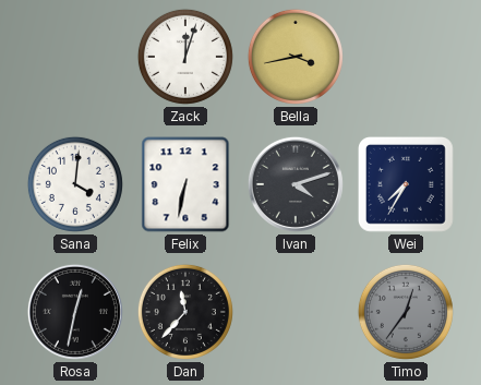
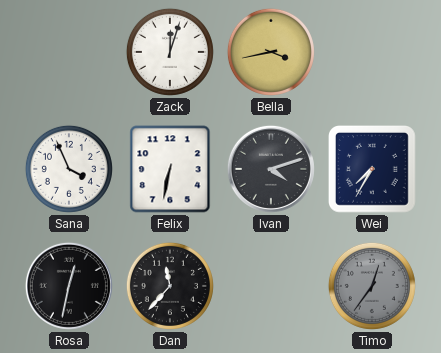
Sana: 4:01 -> 3:56 (69, 169)
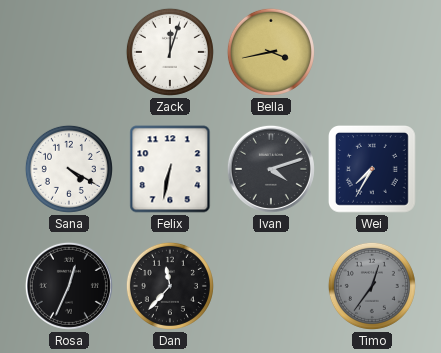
Sana: 3:56 -> 4:20 (69, 169)
Rosa: 12:32 -> 12:34 (69, 286)
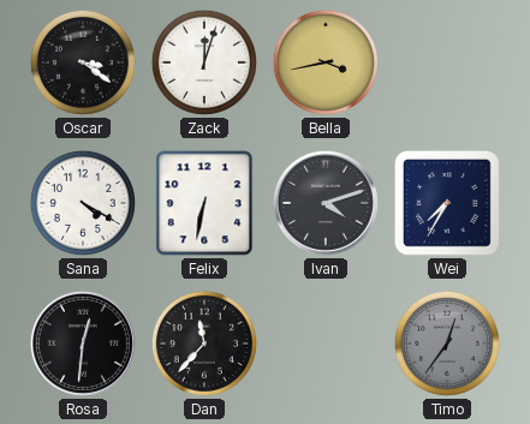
Oscar: none -> 3:21 (83, 62)
Rosa: 12:34 -> 12:31 (83, 344)
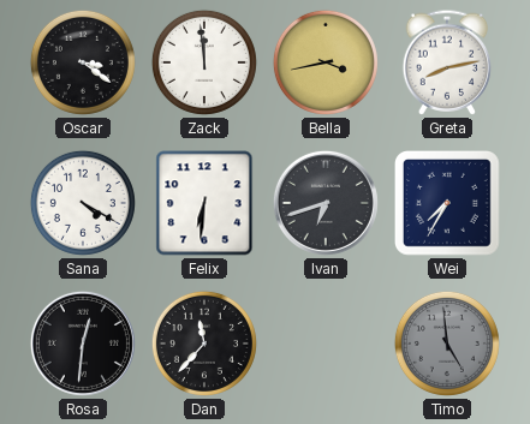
Zack: 12:03 -> 11:59 (204, 62)
Greta: none -> 8:13 (446, 62)
Felix: 6:32 -> 6:31 (204, 203)
Ivan: 4:12 -> 6:42 (326, 203)
Timo: 12:36 -> 4:59 (447, 344)
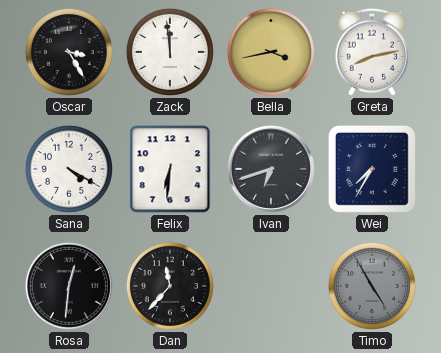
Oscar: 3:21 -> 3:25 (69, 52)
Timo: 4:59 -> 4:55 (372, 286)
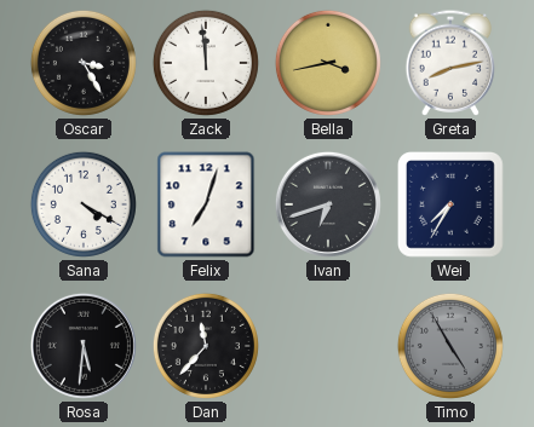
Felix: 6:31 -> 7:03 (206, 204)
Rosa: 12:31 -> 5:31 (84, 346)
